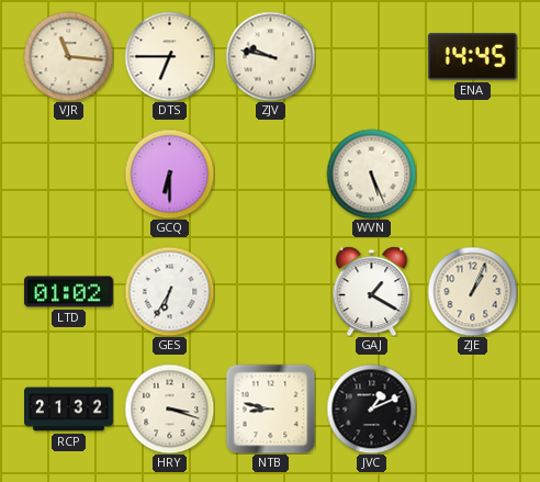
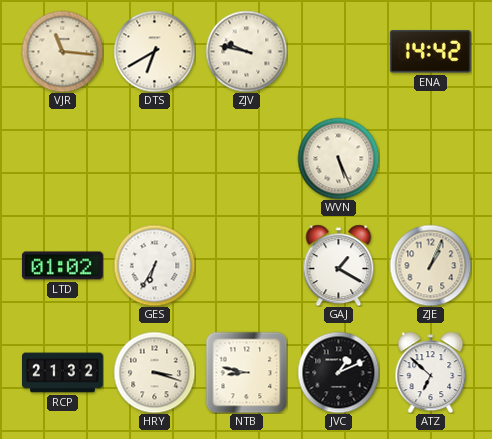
DTS: 6:45 -> 6:40 (154, 51)
ENA: 14:45 -> 14:42 (430, 52)
GCQ: 6:30 -> none (169, 173)
ATZ: none -> 6:52 (431, 372)
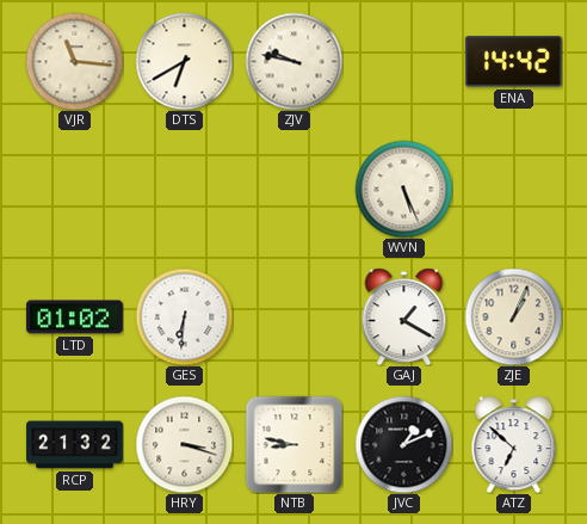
GES: 6:35 -> 6:31 (184, 316)
